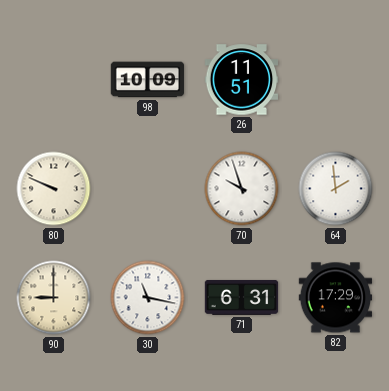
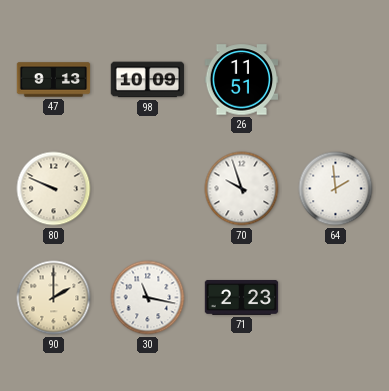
47: none -> 9:13 (54, 80)
90: 9:00 -> 2:00 (54, 298)
71: 6:31 -> 2:23 (242, 297)
82: 17:29 -> none (336, 298)
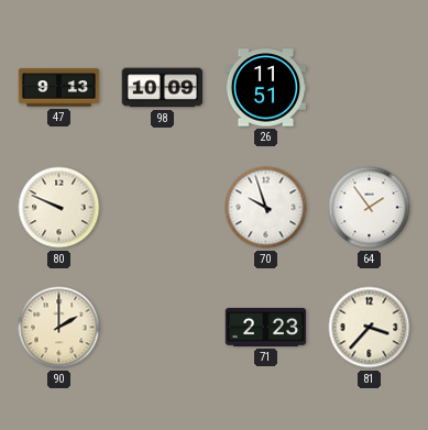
64: 1:59 -> 1:54 (370, 208)
30: 11:17 -> none (148, 298)
81: none -> 3:37 (370, 328)
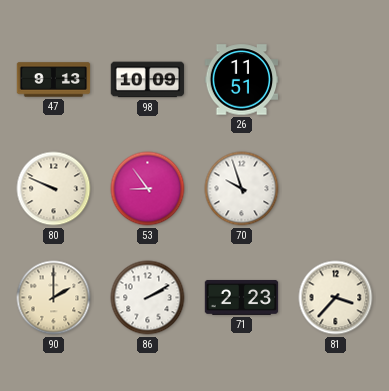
53: none -> 8:54 (148, 189)
64: 1:54 -> none (370, 208)
86: none -> 2:10 (148, 298)
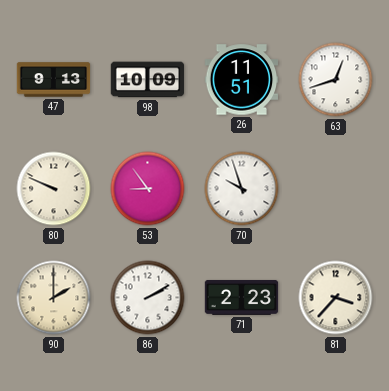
63: none -> 12:42 (336, 80)
